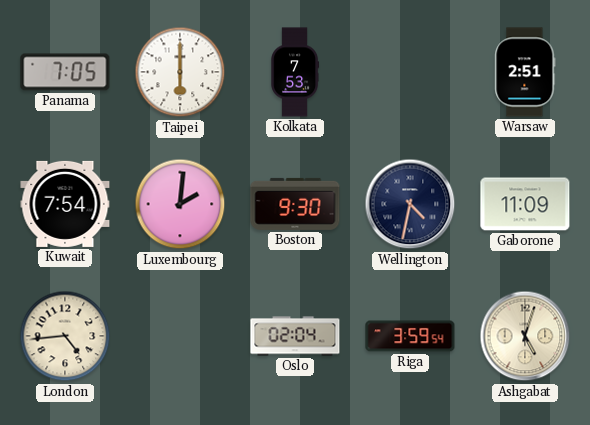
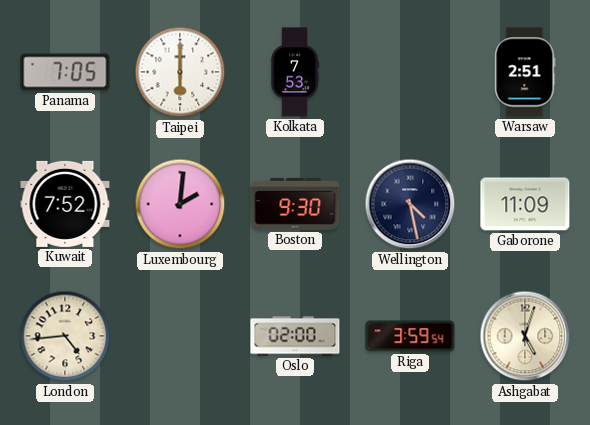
Kuwait: 7:54 -> 7:52 (65, 204)
Wellington: 4:32 -> 4:28 (410, 204)
Oslo: 02:04 -> 02:00 (295, 336)
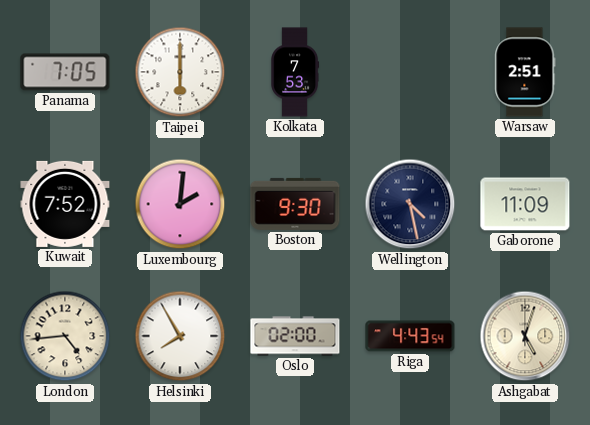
Helsinki: none -> 7:55 (180, 336)
Riga: 3:59 -> 4:43 (410, 336)
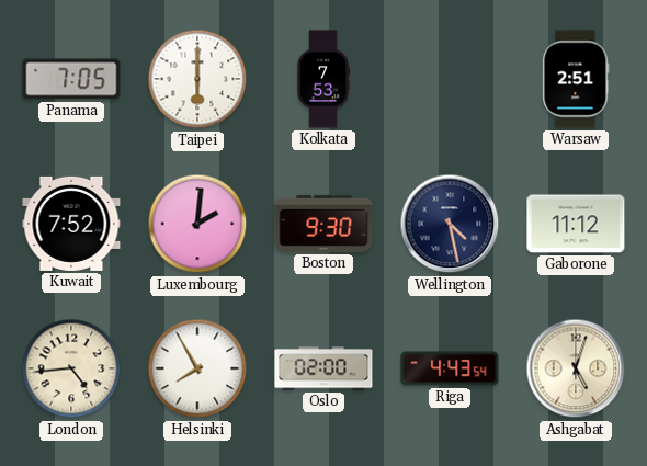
Gaborone: 11:09 -> 11:12 (576, 224)
